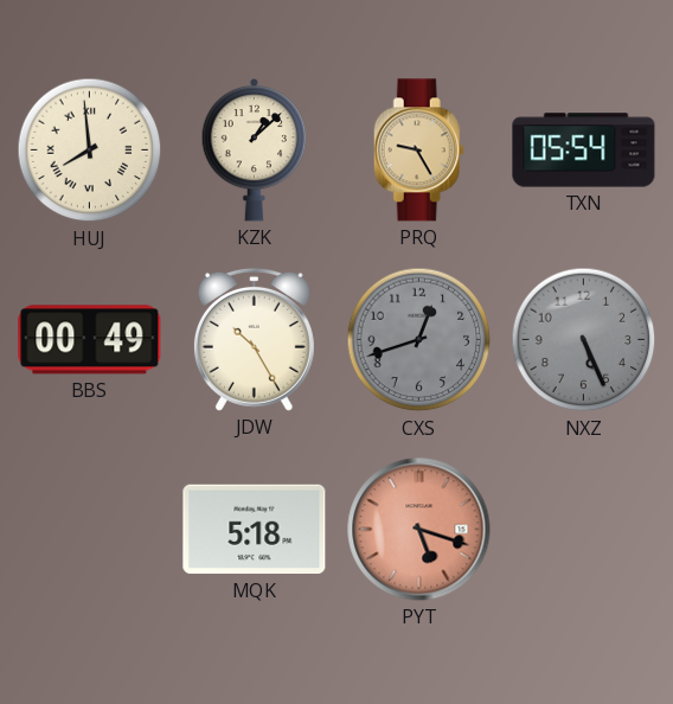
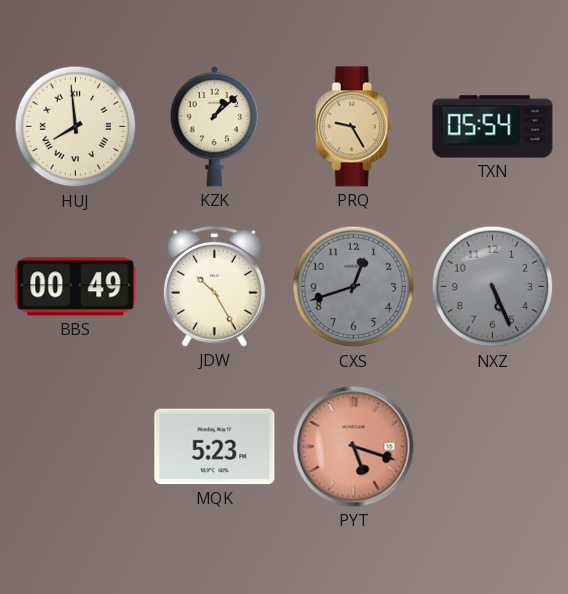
MQK: 5:18 -> 5:23 (215, 447)
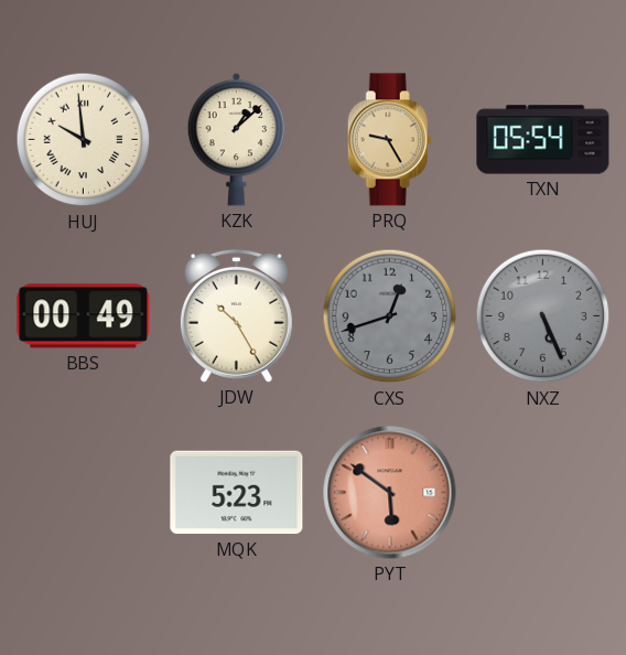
HUJ: 7:59 -> 9:59 (84, 140)
PYT: 5:18 -> 5:51 (390, 493)
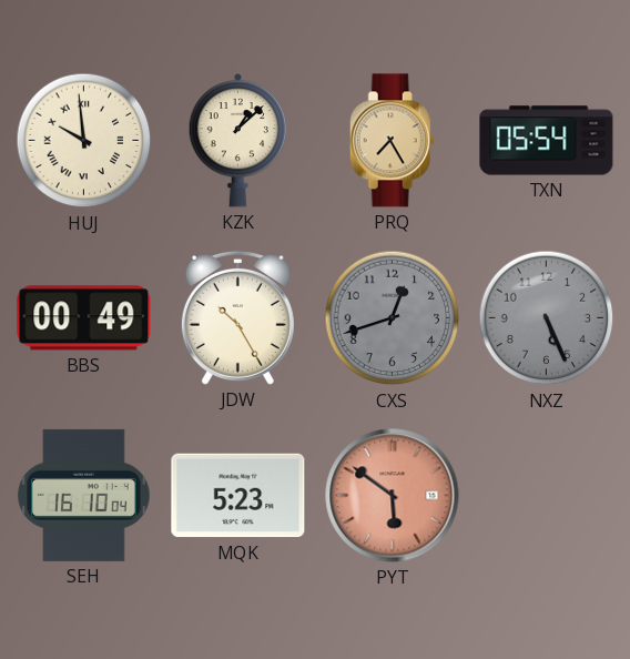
PRQ: 9:25 -> 7:25 (392, 141)
SEH: none -> 16:10 (84, 495)
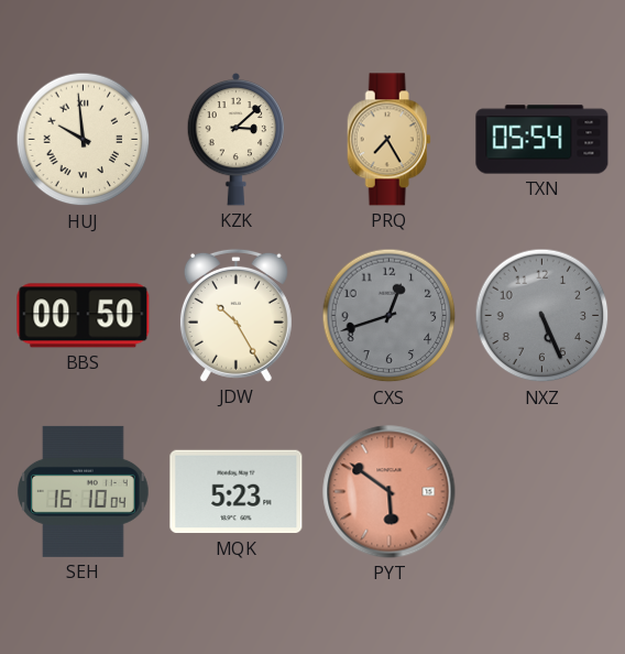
KZK: 1:08 -> 3:08 (237, 139)
BBS: 00:49 -> 00:50 (84, 316)
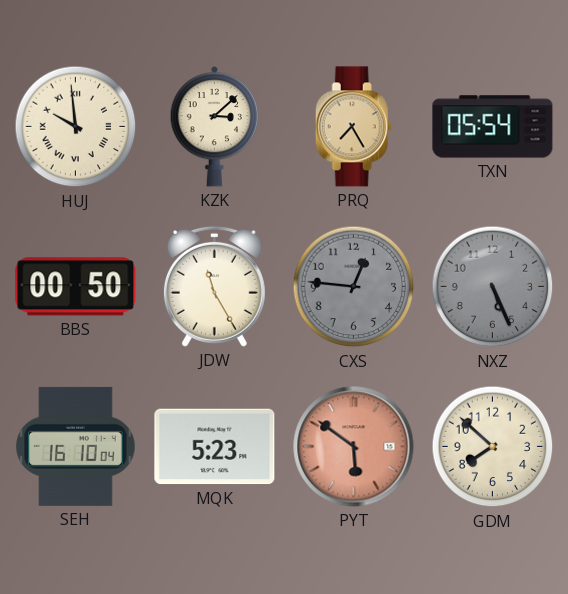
JDW: 10:25 -> 11:25 (214, 286)
CXS: 12:42 -> 12:46 (354, 287)
GDM: none -> 7:52 (493, 447)
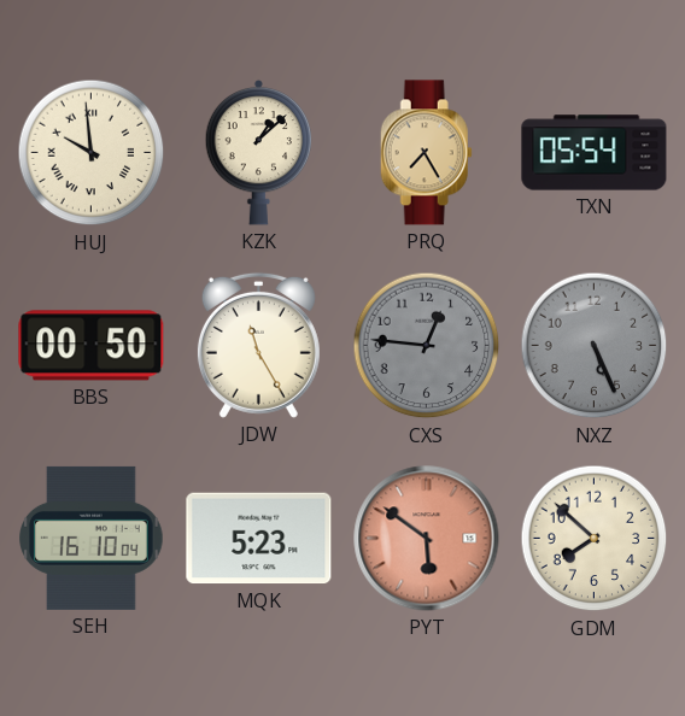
KZK: 3:08 -> 1:08 (259, 152)
